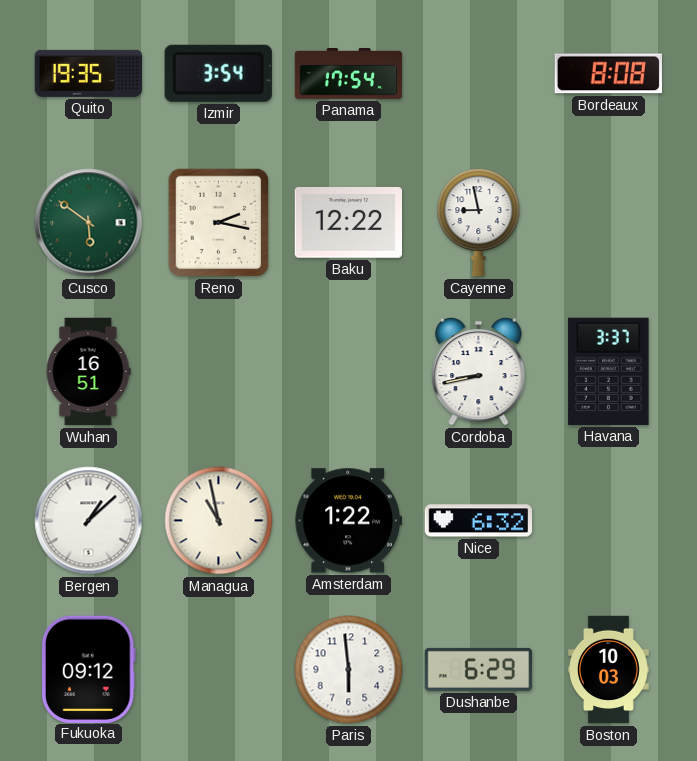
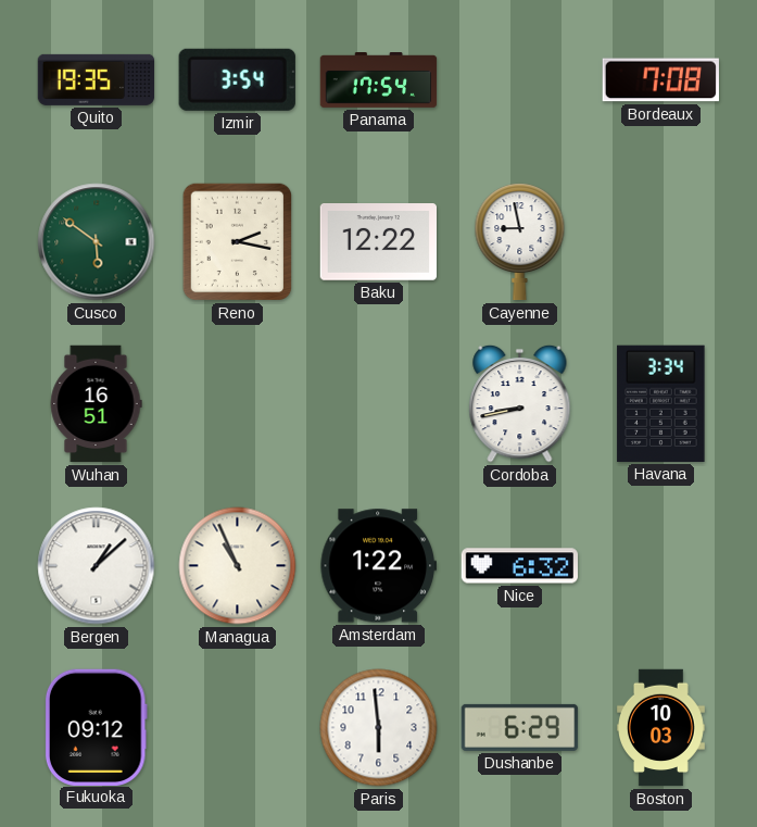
Bordeaux: 8:08 -> 7:08 (660, 80)
Havana: 3:37 -> 3:34 (661, 403)
Managua: 10:58 -> 10:56 (238, 566)
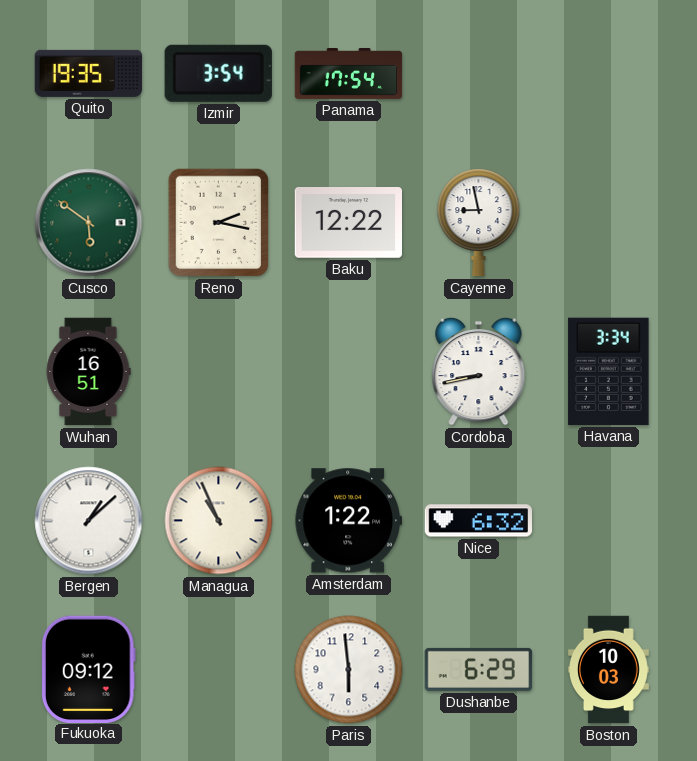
Bordeaux: 7:08 -> none (660, 80)
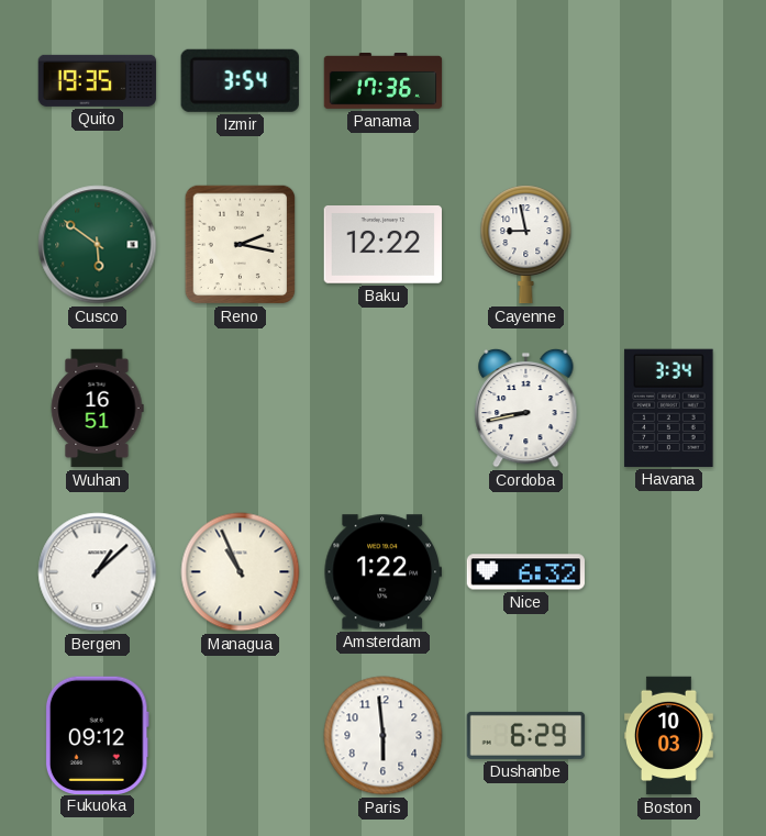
Panama: 17:54 -> 17:36 (384, 81)
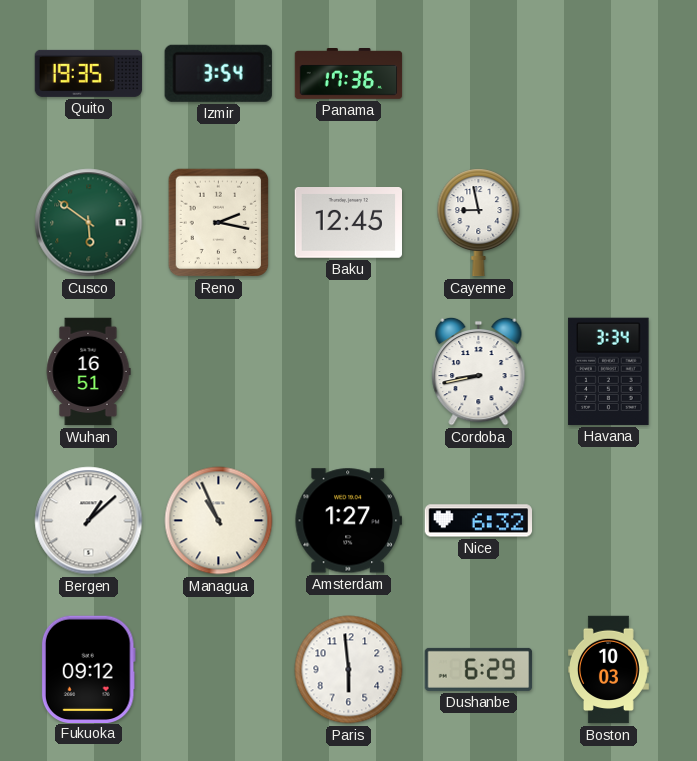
Baku: 12:22 -> 12:45 (348, 223)
Amsterdam: 1:22 -> 1:27 (348, 521)
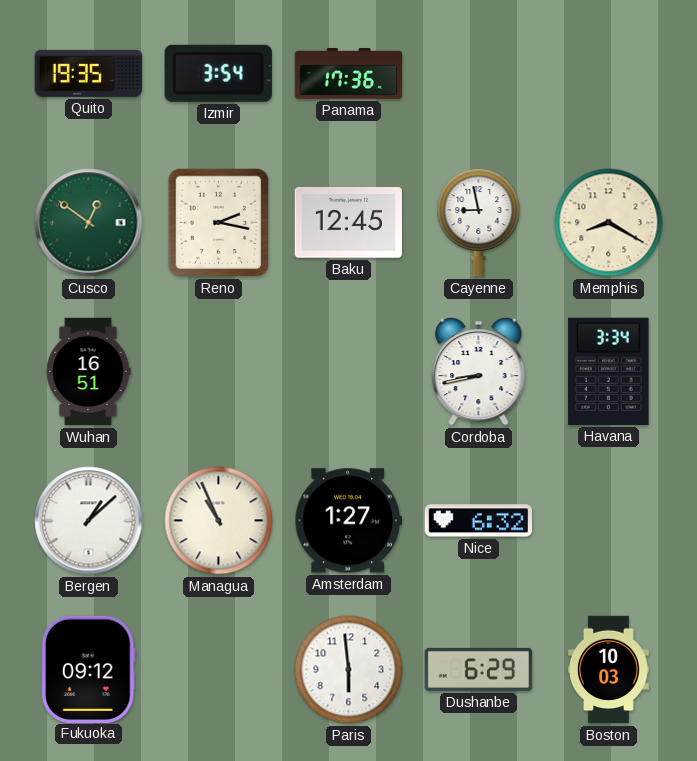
Cusco: 5:51 -> 12:51 (89, 223)
Memphis: none -> 8:20 (609, 223)
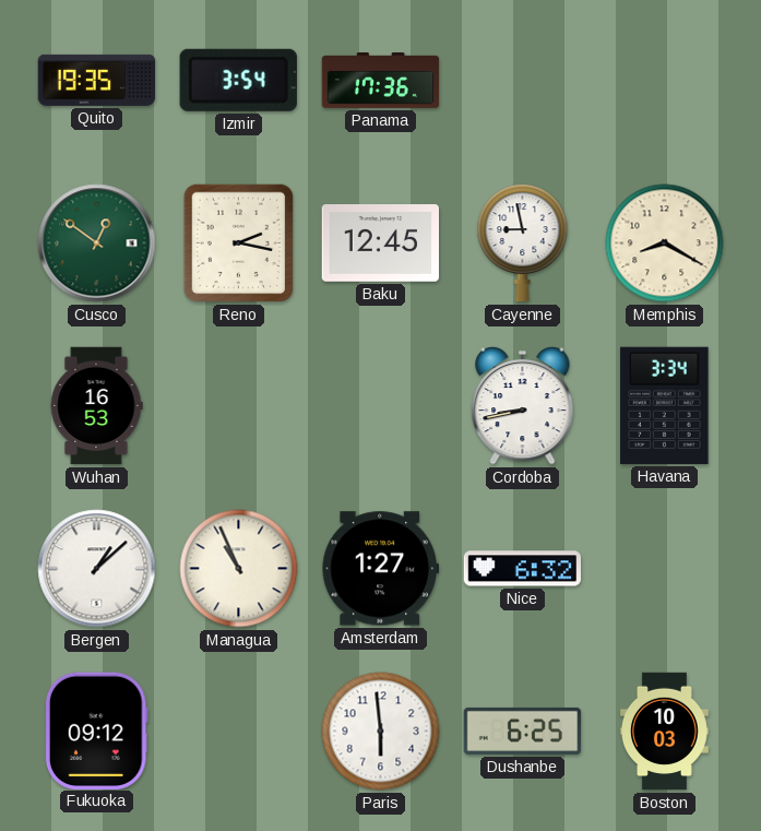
Wuhan: 16:51 -> 16:53 (96, 406)
Dushanbe: 6:29 -> 6:25 (523, 731)
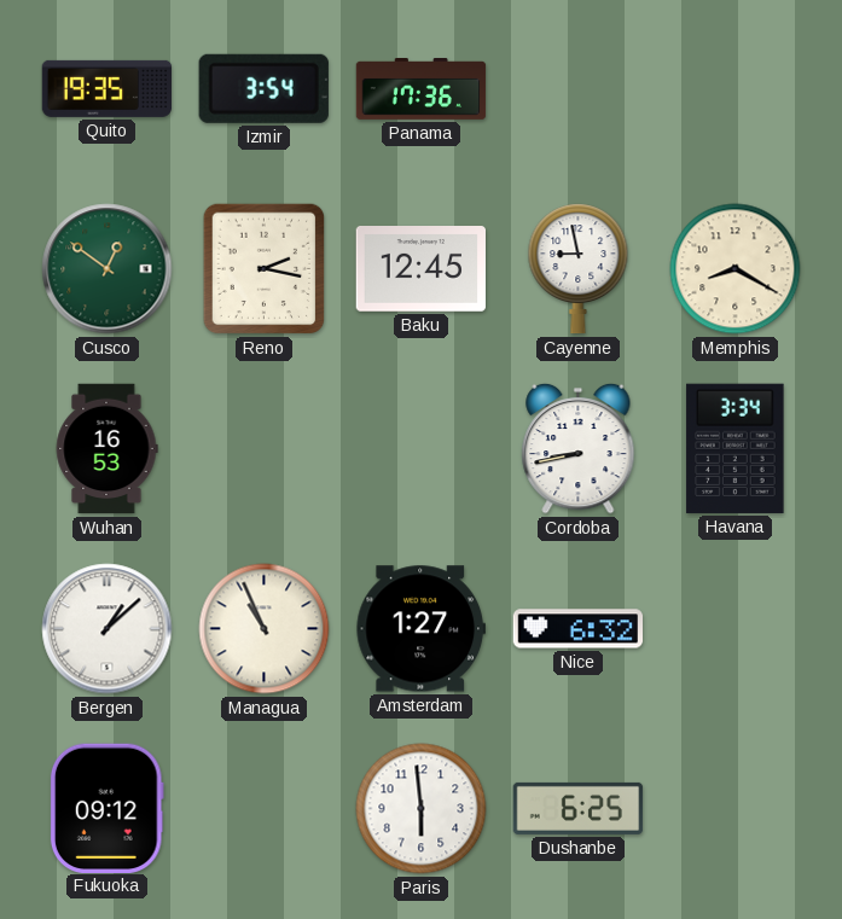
Boston: 10:03 -> none (665, 732)
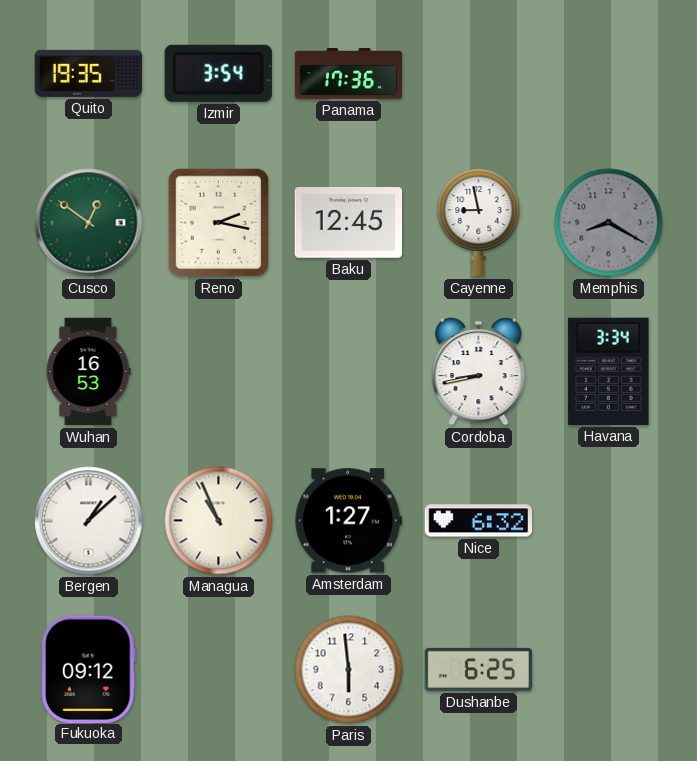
Memphis dial: cream -> grey (609, 223)
